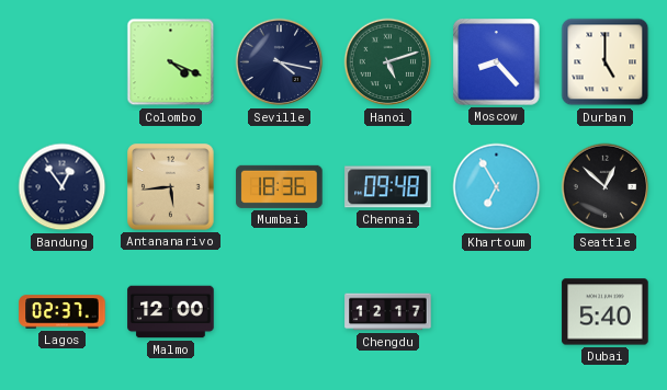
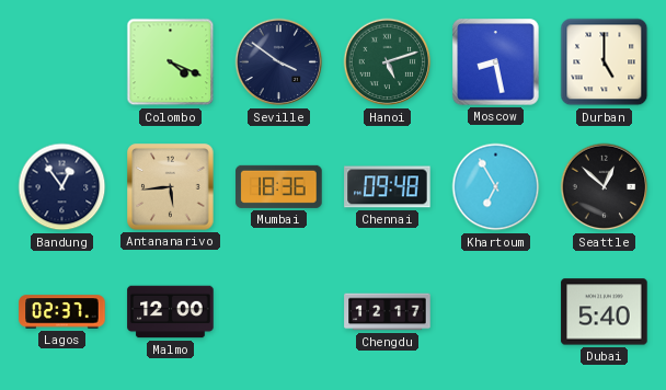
Seville: 4:17 -> 3:51 (279, 62)
Moscow: 8:23 -> 8:28 (496, 62)
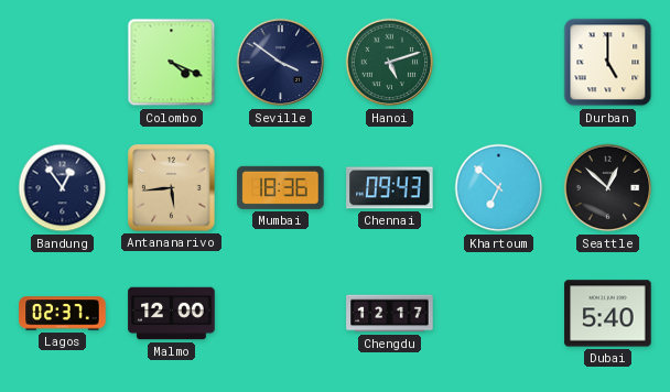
Moscow: 8:28 -> none (496, 62)
Chennai: 09:48 -> 09:43 (390, 188)
Khartoum: 6:55 -> 6:52 (499, 188)
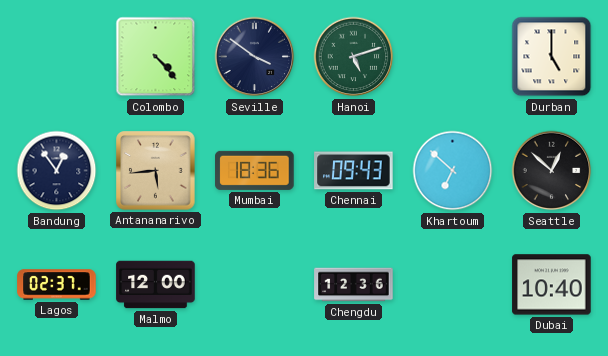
Colombo: 4:19 -> 4:23 (156, 57)
Chengdu: 12:17 -> 12:36 (354, 285)
Dubai: 5:40 -> 10:40 (552, 285)
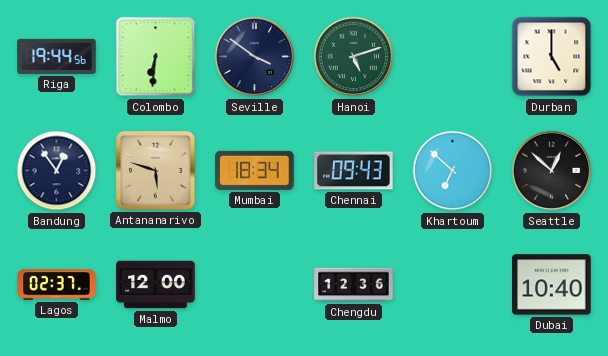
Riga: none -> 19:44 (57, 56)
Colombo: 4:23 -> 6:31 (156, 57)
Antananarivo: 5:44 -> 5:48 (156, 171)
Mumbai: 18:36 -> 18:34 (255, 170)
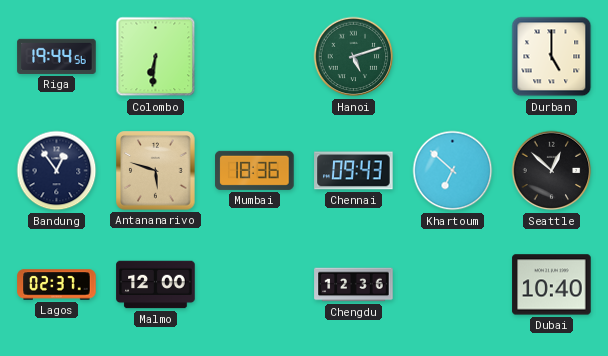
Seville: 3:51 -> none (255, 57)
Mumbai: 18:34 -> 18:36 (255, 170)
